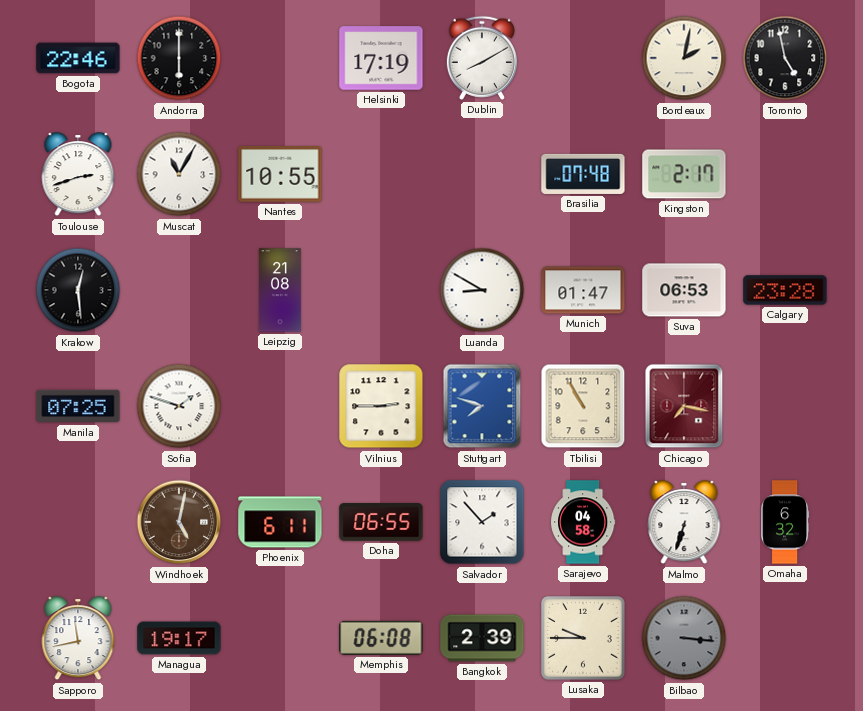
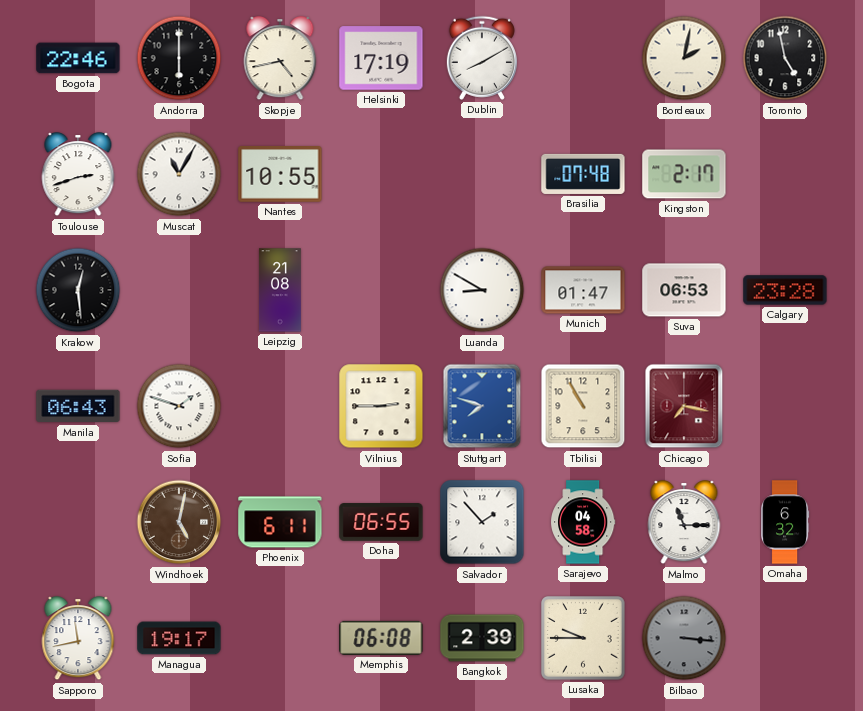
Skopje: none -> 4:43 (280, 59)
Manila: 07:25 -> 06:43 (78, 406)
Malmo: 6:33 -> 11:15 (684, 523)
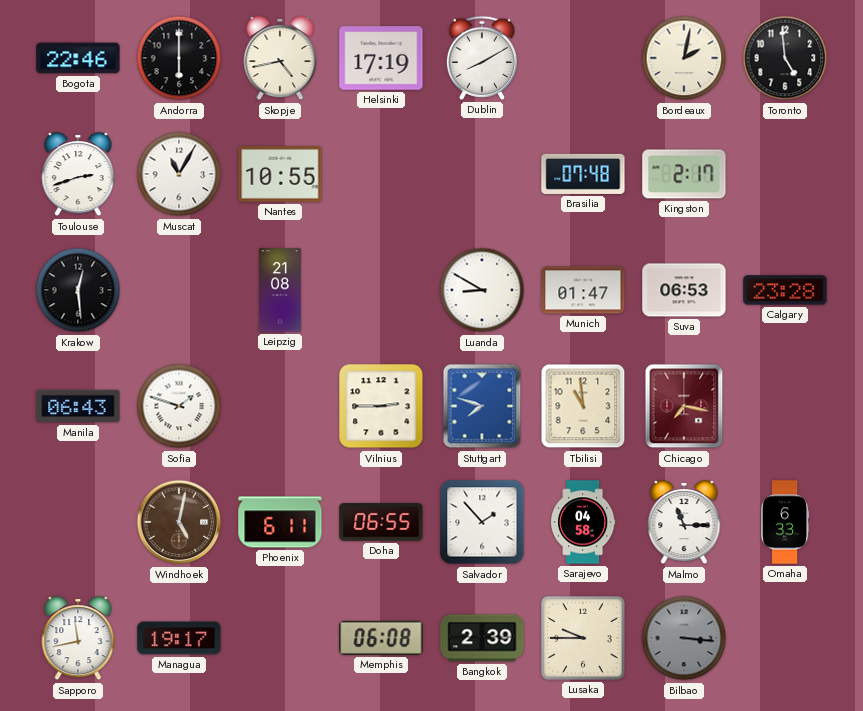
Toronto: 4:58 -> 4:59 (785, 58)
Tbilisi: 10:55 -> 10:59 (583, 406)
Omaha: 6:32 -> 6:33 (785, 522)
